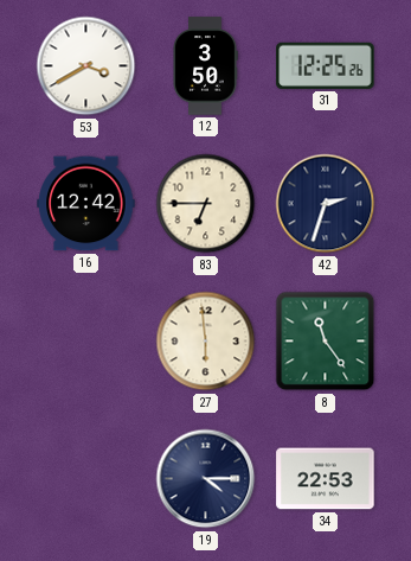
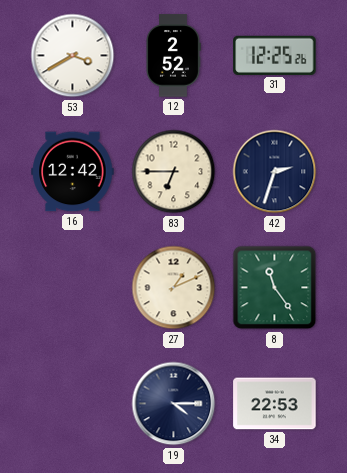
12: 3:50 -> 2:52 (173, 56)
27: 5:59 -> 1:11 (174, 288)
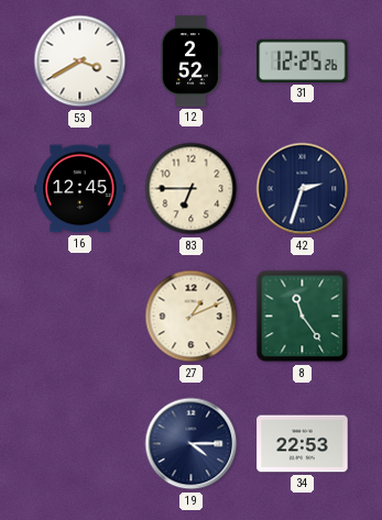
16: 12:42 -> 12:45 (80, 189)
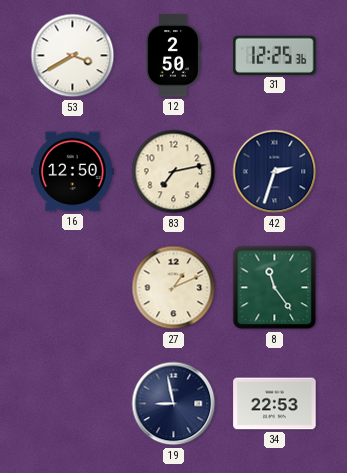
12: 2:52 -> 2:50 (173, 56)
31: 12:25:26 -> 12:25:36 (275, 55)
16: 12:45 -> 12:50 (73, 172)
83: 6:45 -> 7:13 (174, 172)
19: 4:15 -> 8:58 (174, 404)
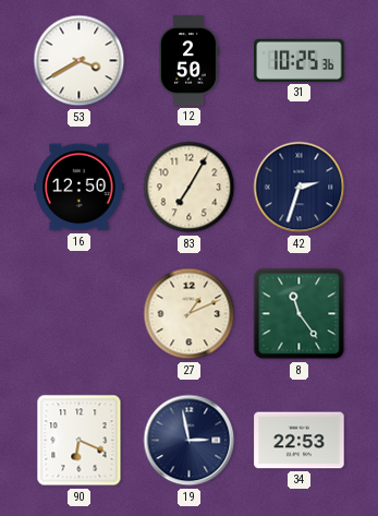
31: 12:25 -> 10:25 (300, 60)
83: 7:13 -> 7:05 (190, 188)
90: none -> 6:19 (80, 441)
19: 8:58 -> 2:58 (190, 441)
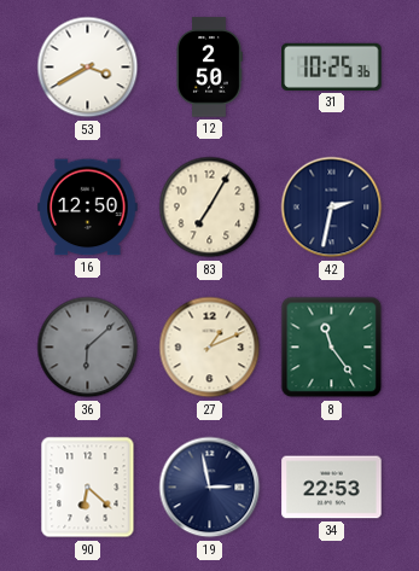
42: 2:33 -> 2:32 (332, 208)
36: none -> 6:08 (88, 348)
90: 6:19 -> 6:22 (88, 488)
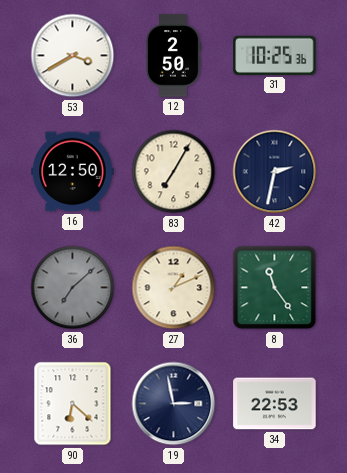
36: 6:08 -> 7:08 (73, 288)
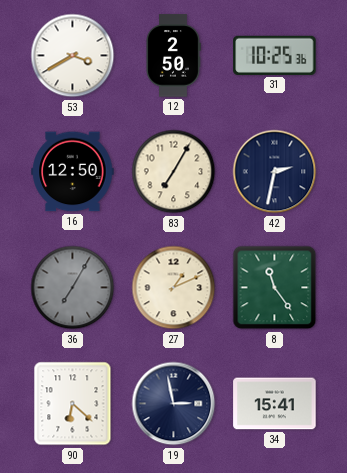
36: 7:08 -> 7:05 (73, 288)
34: 22:53 -> 15:41 (275, 404)
